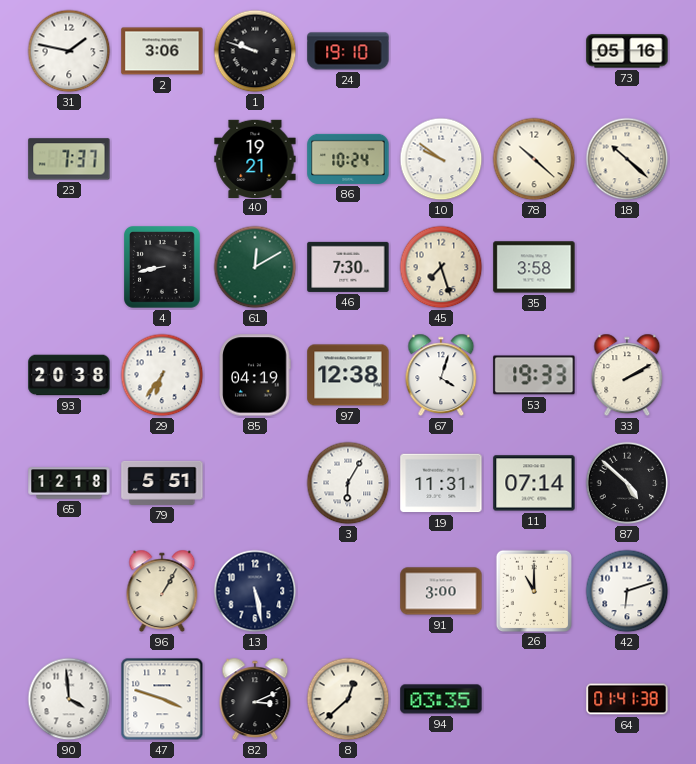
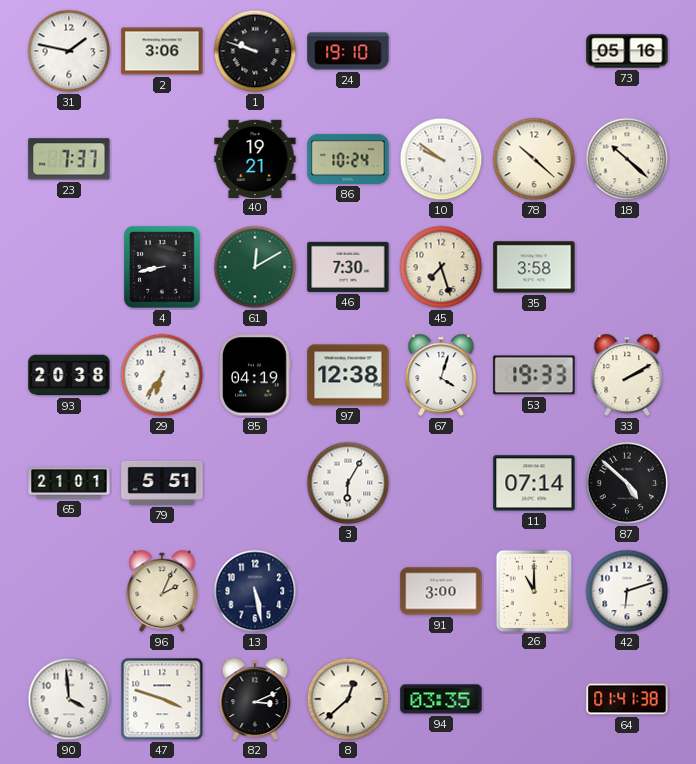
65: 12:18 -> 21:01 (69, 483)
19: 11:31 -> none (441, 483)
96: 1:05 -> 2:04 (162, 591)
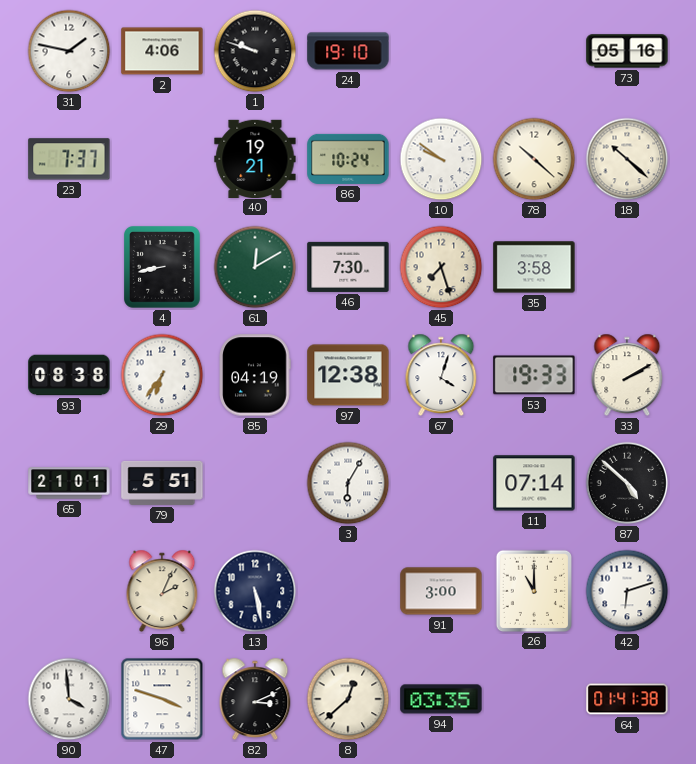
2: 3:06 -> 4:06 (162, 51)
93: 20:38 -> 08:38 (69, 375)
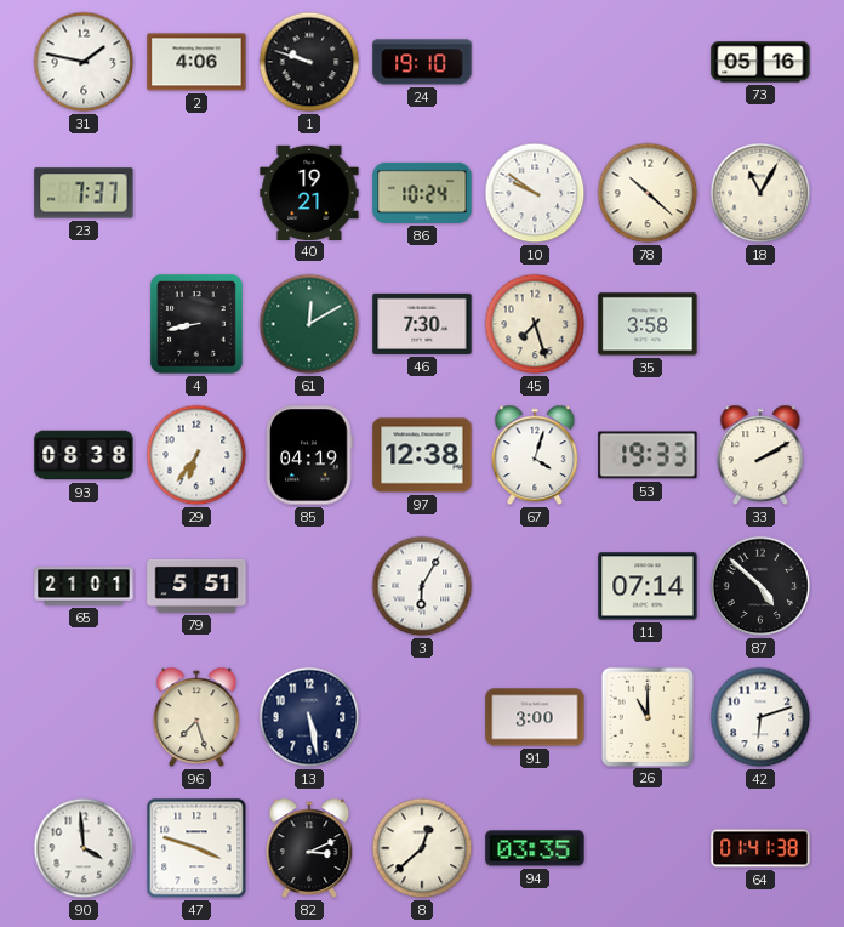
18: 10:22 -> 11:05 (760, 193)
96: 2:04 -> 7:27 (196, 717)
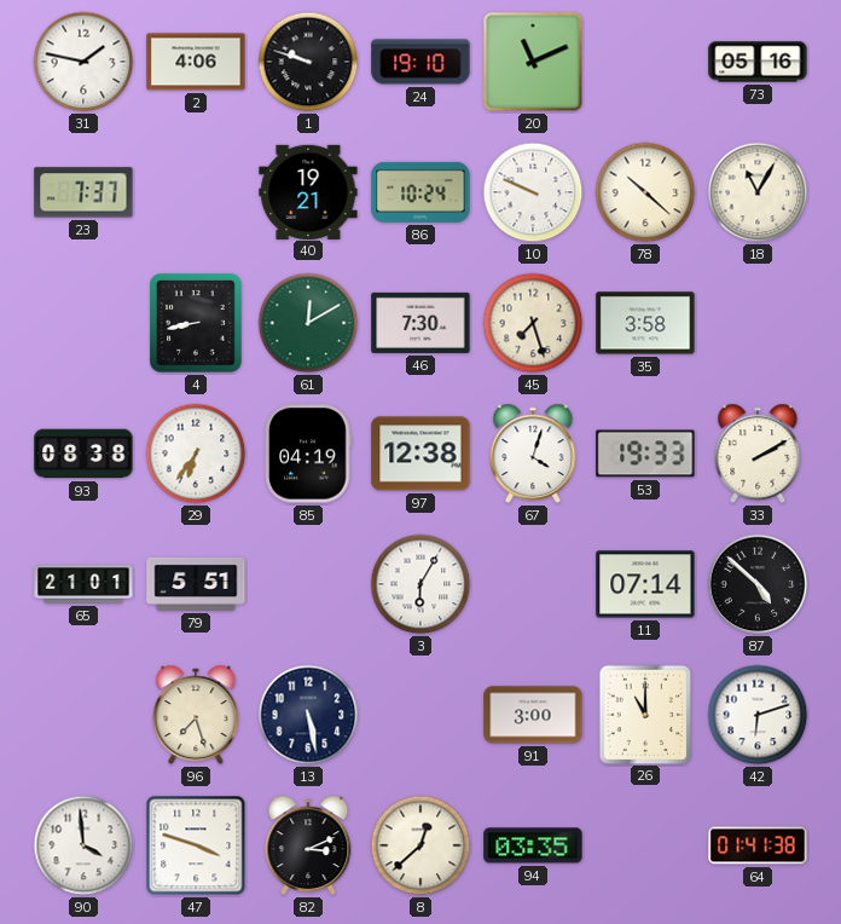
20: none -> 11:11 (533, 62)
10: 9:51 -> 9:49 (533, 192)
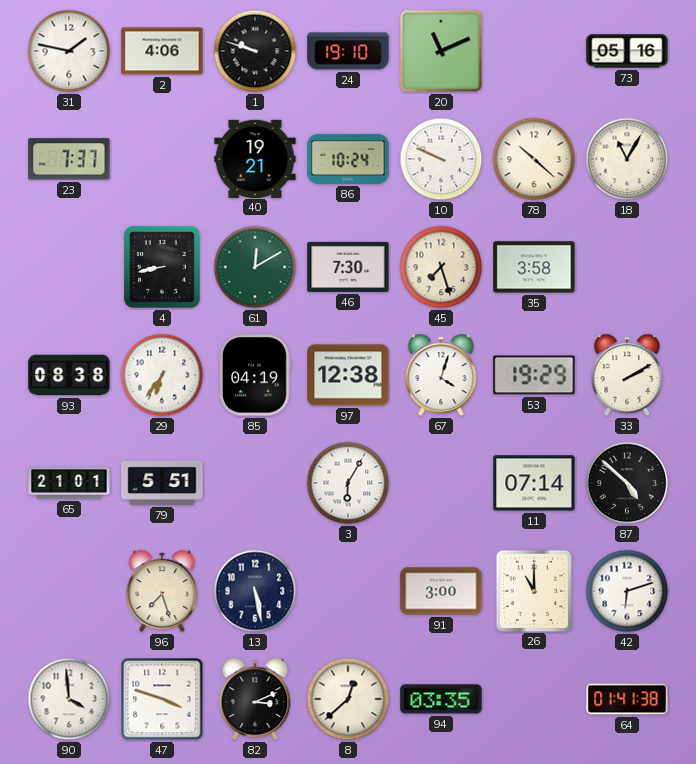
53: 19:33 -> 19:29 (534, 375)
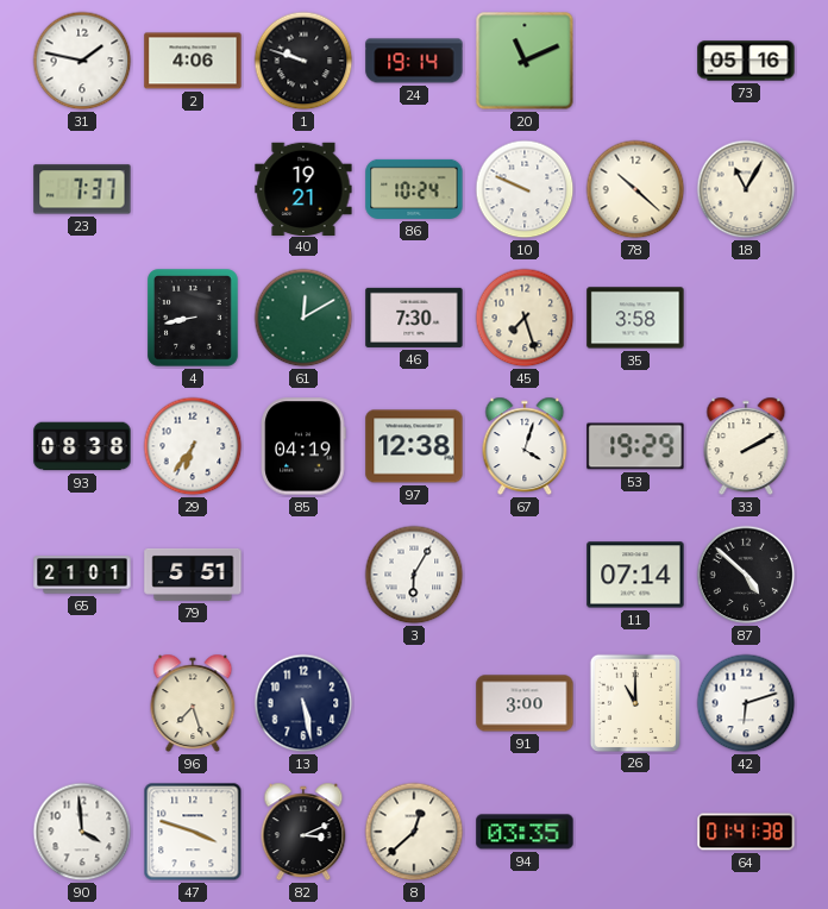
24: 19:10 -> 19:14 (414, 61)
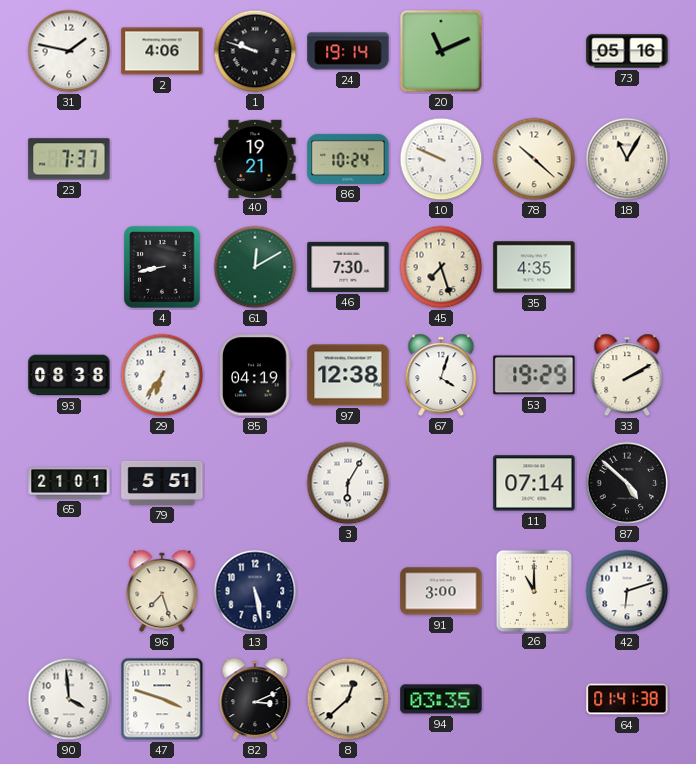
35: 3:58 -> 4:35 (534, 267)
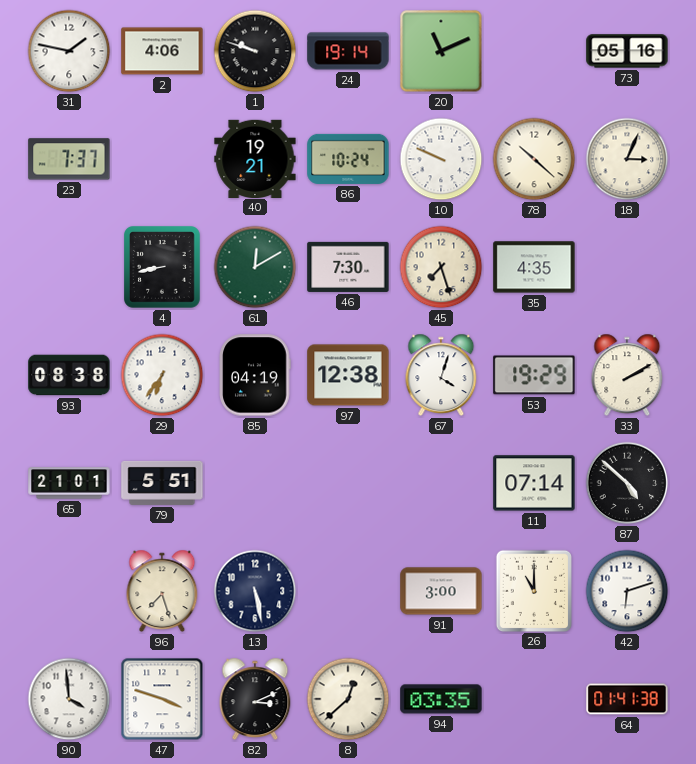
18: 11:05 -> 3:04 (627, 159)
3: 6:05 -> none (348, 483)
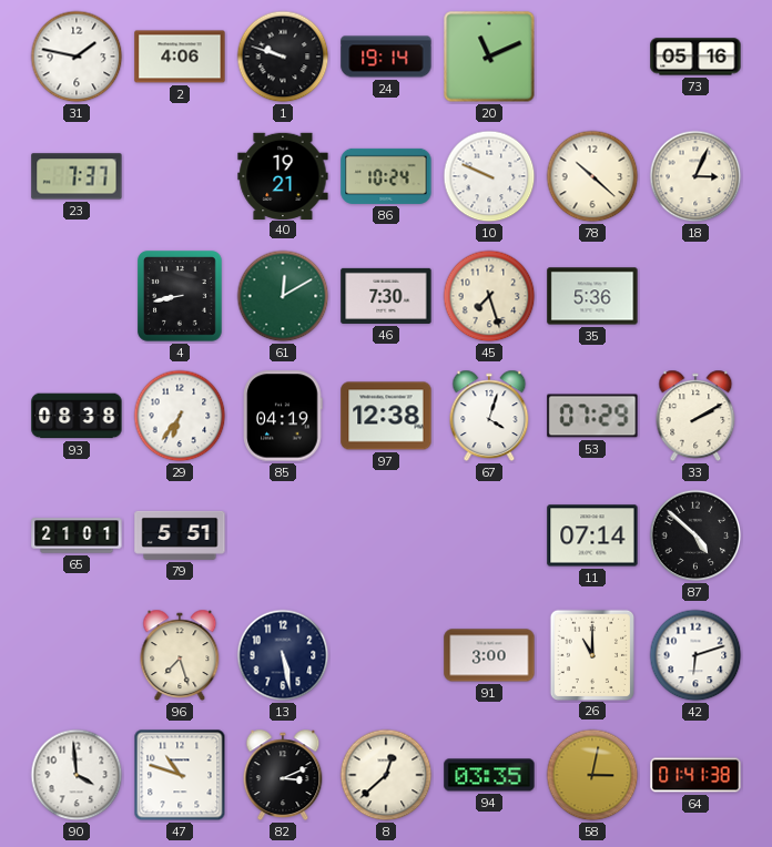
35: 4:35 -> 5:36 (592, 296)
53: 19:29 -> 07:29 (592, 416)
47: 3:48 -> 10:48 (180, 775)
58: none -> 3:02 (592, 775)
